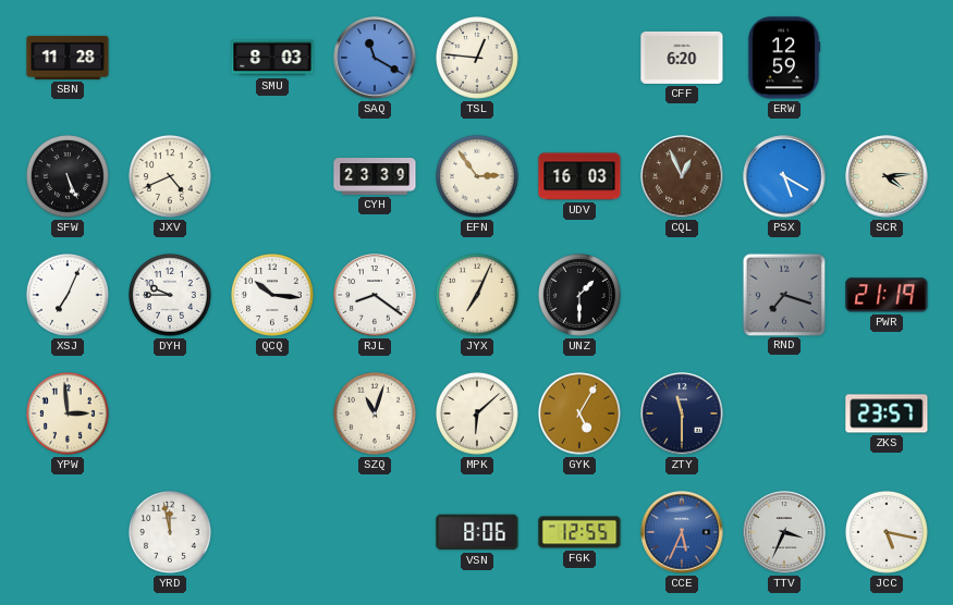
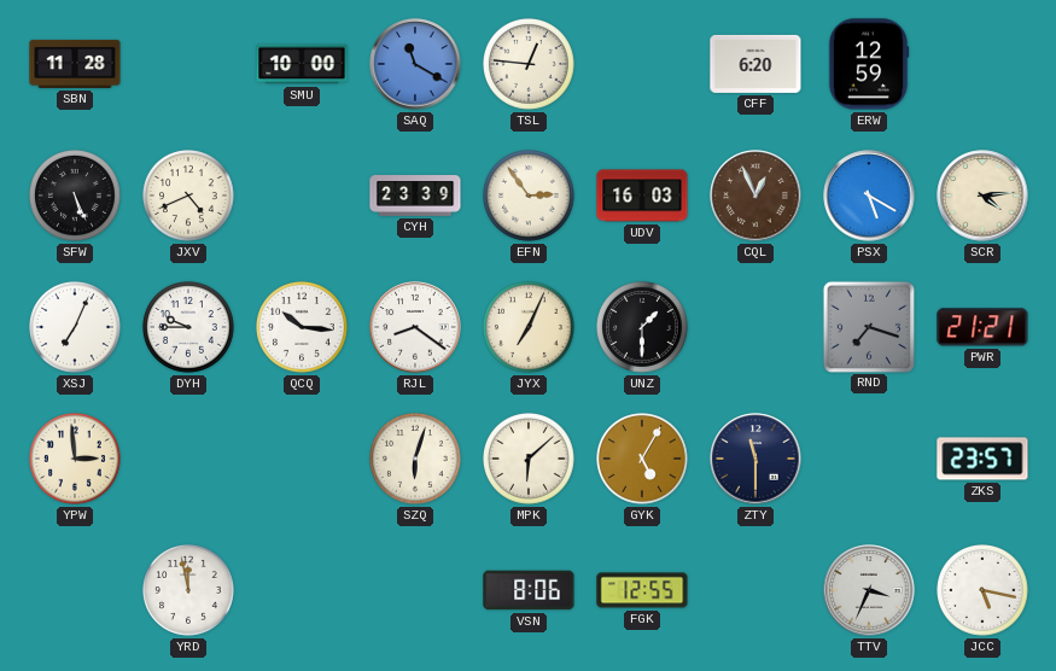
SMU: 8:03 -> 10:00 (302, 64)
PWR: 21:19 -> 21:21 (982, 327)
SZQ: 11:03 -> 6:03 (416, 460)
CCE: 5:34 -> none (682, 532)
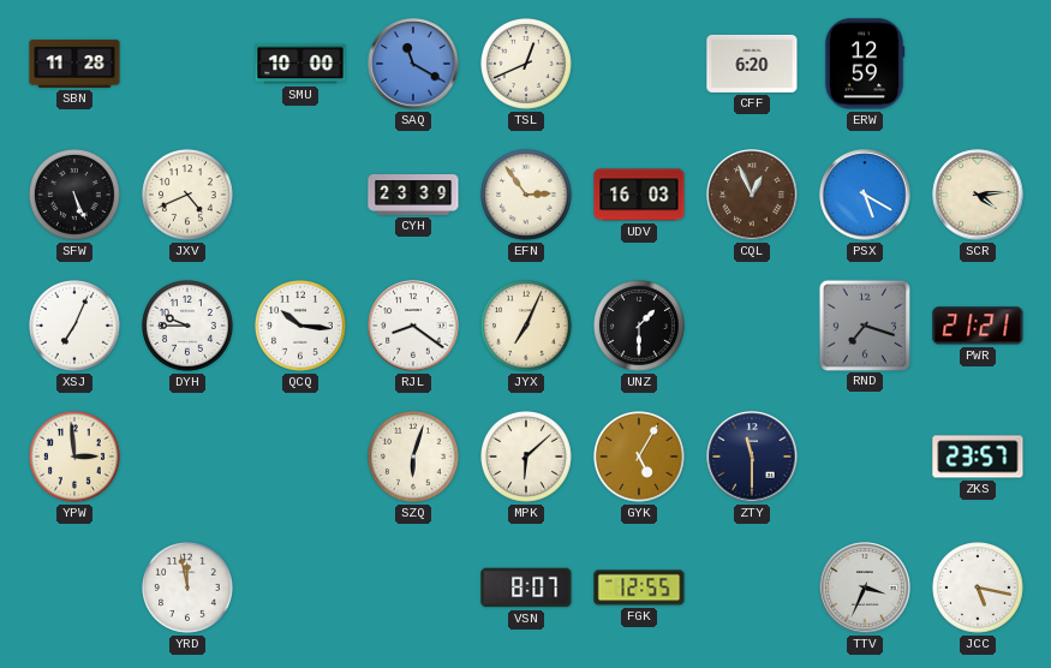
TSL: 12:46 -> 12:41 (527, 65)
VSN: 8:06 -> 8:07 (526, 588)
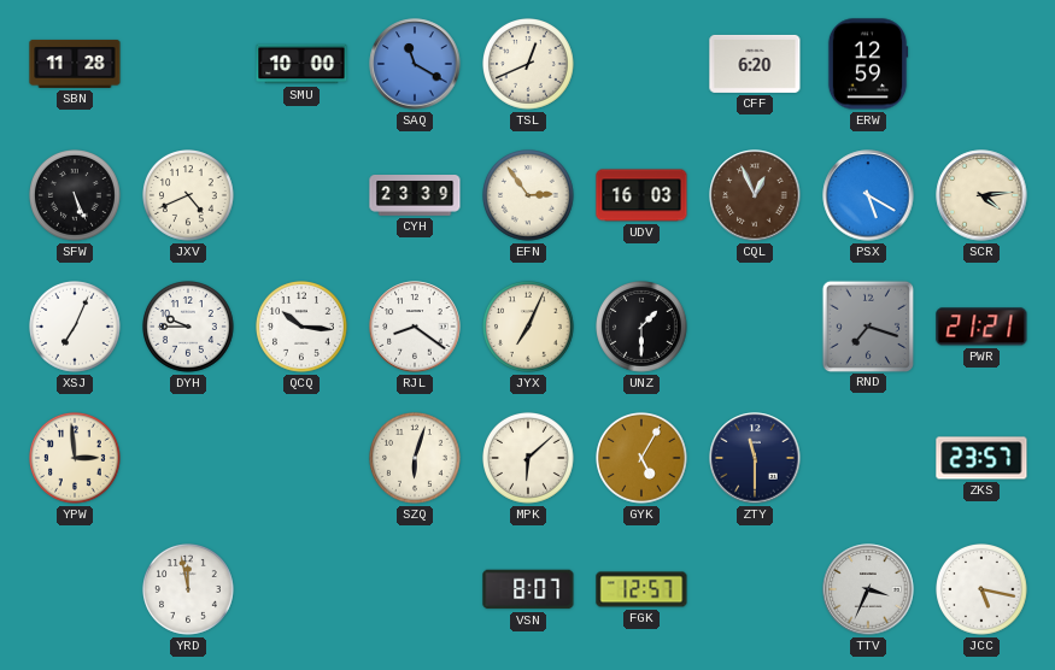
FGK: 12:55 -> 12:57 (641, 589)
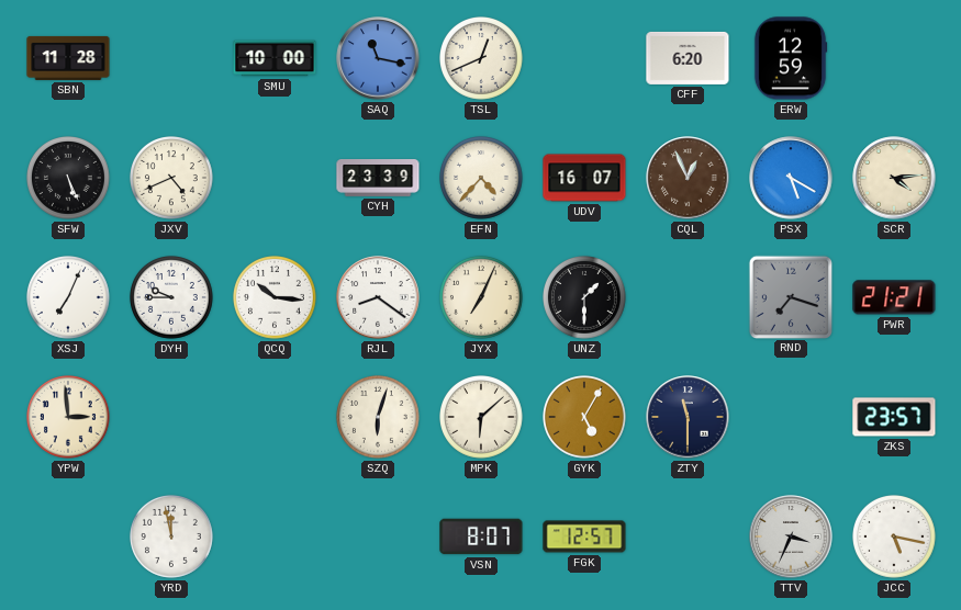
SAQ: 11:20 -> 11:17 (378, 58)
EFN: 2:54 -> 4:37 (482, 179)
UDV: 16:03 -> 16:07 (584, 178)
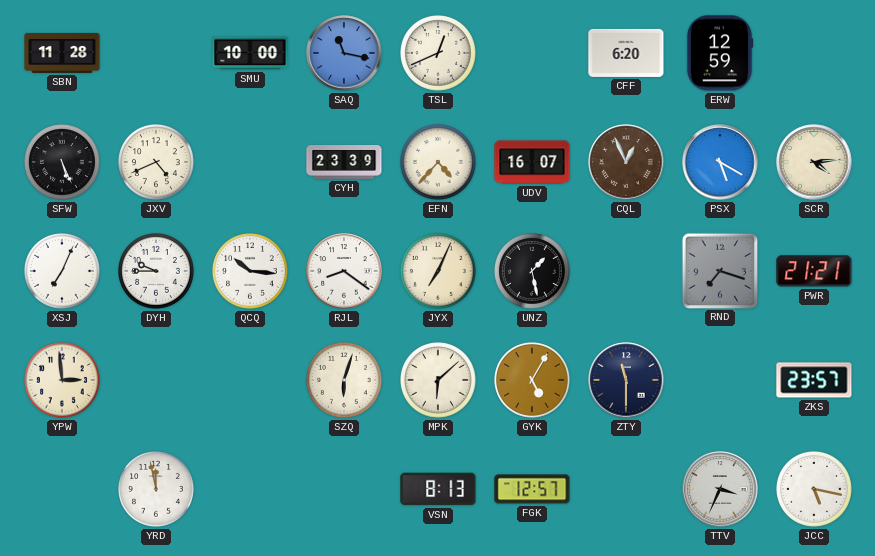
UNZ: 1:30 -> 1:28 (533, 272)
VSN: 8:07 -> 8:13 (438, 489)
